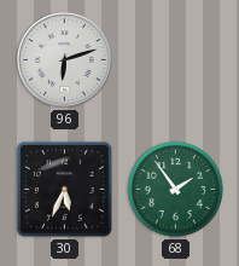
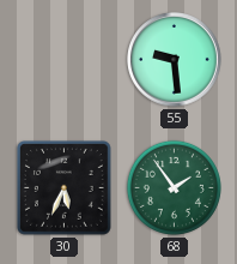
96: 6:12 -> none (65, 60)
55: none -> 9:29 (175, 60)
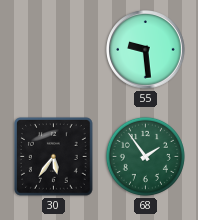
30: 5:34 -> 5:36 (54, 157)
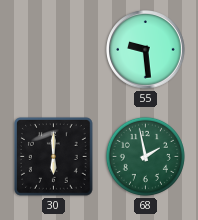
30: 5:36 -> 6:00 (54, 157)
68: 1:54 -> 1:58 (145, 156)
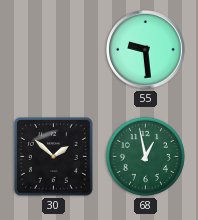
30: 6:00 -> 1:52 (54, 157)
68: 1:58 -> 12:58 (145, 156)
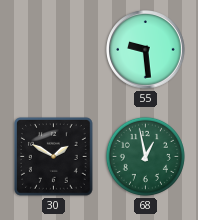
30: 1:52 -> 1:50 (54, 157)
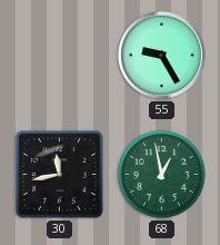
55: 9:29 -> 9:25 (162, 56)
30: 1:50 -> 11:43 (60, 175)
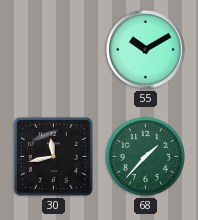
55: 9:25 -> 10:10 (146, 50)
68: 12:58 -> 1:37 (145, 156)
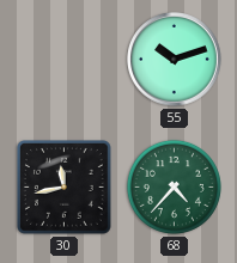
55: 10:10 -> 10:12 (175, 60)
68: 1:37 -> 4:37 (174, 186)
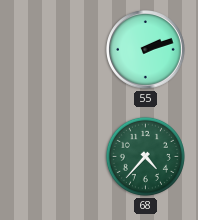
55: 10:12 -> 2:12 (146, 50)
30: 11:43 -> none (65, 188)
